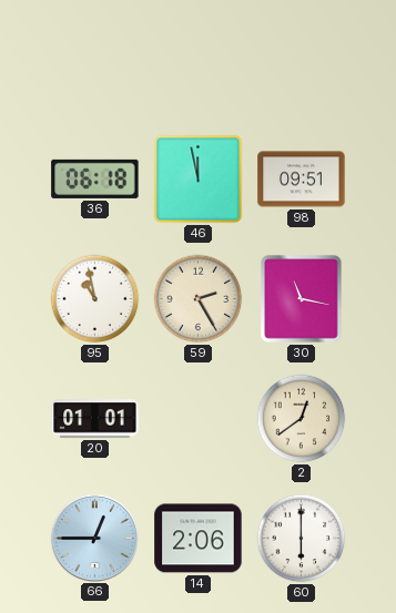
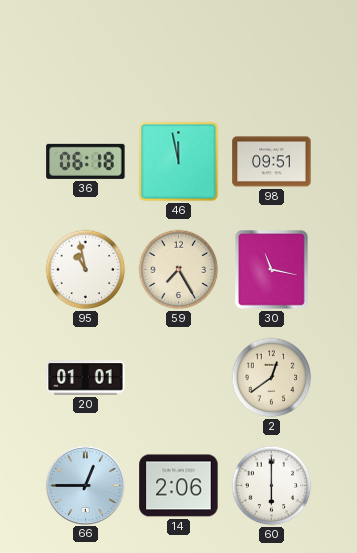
59: 2:25 -> 7:25 (179, 270)
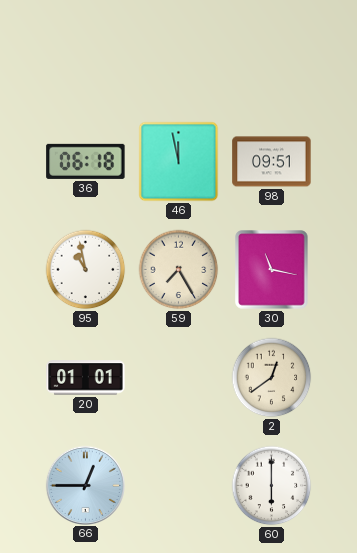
14: 2:06 -> none (179, 486)
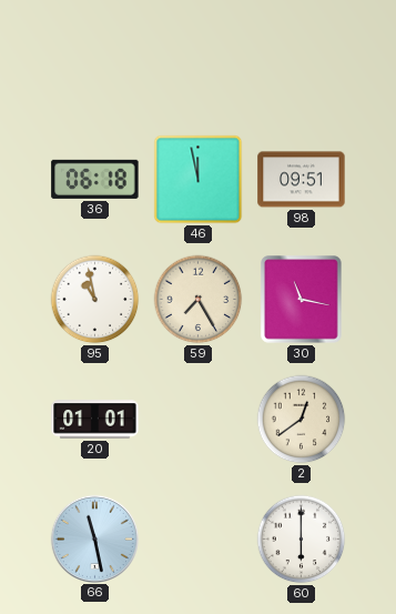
66: 12:45 -> 11:28 (94, 538)
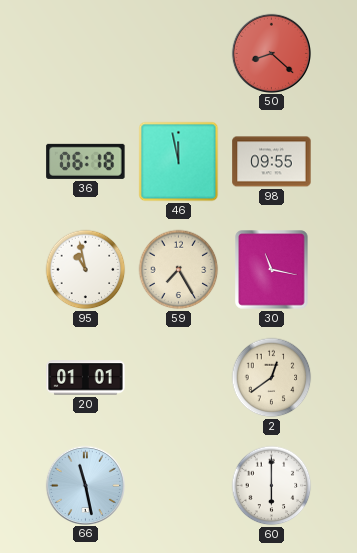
50: none -> 8:22 (271, 53)
98: 09:51 -> 09:55 (272, 162)
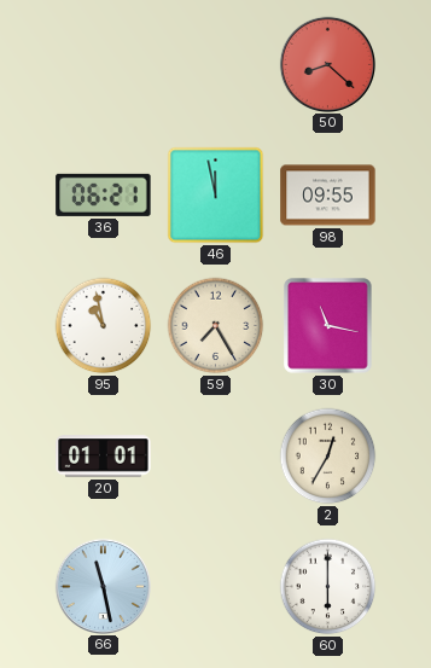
36: 06:18 -> 06:21 (104, 194)
2: 12:39 -> 12:35 (328, 457)
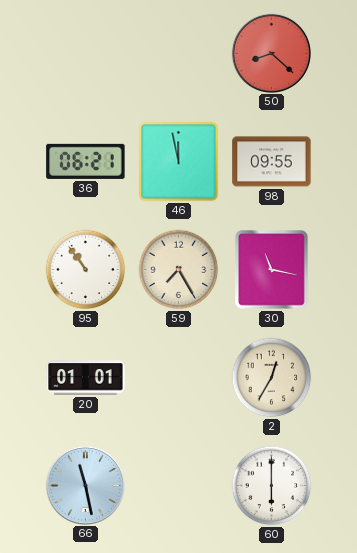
95: 10:58 -> 10:54 (86, 270)
